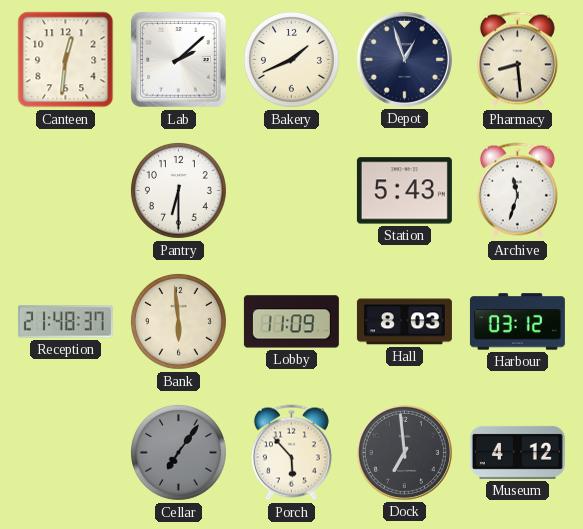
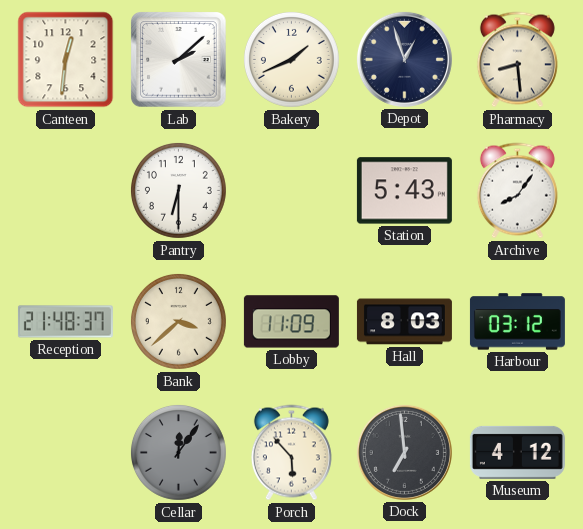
Archive: 11:33 -> 8:06 (517, 191)
Bank: 5:59 -> 3:38 (178, 321)
Cellar: 7:06 -> 12:06 (178, 452)
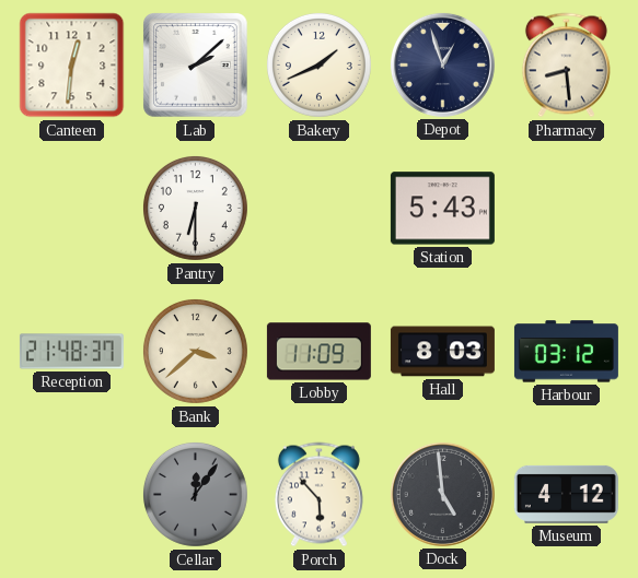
Archive: 8:06 -> none (517, 191)
Dock: 6:59 -> 4:59 (442, 494)
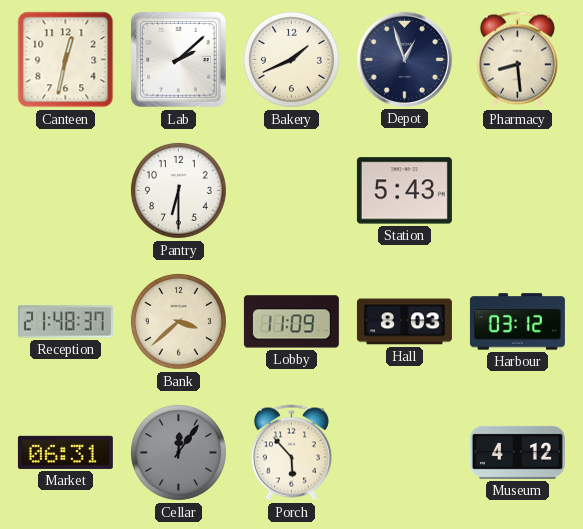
Canteen: 12:31 -> 12:32 (66, 60)
Market: none -> 06:31 (65, 452)
Dock: 4:59 -> none (442, 494)
